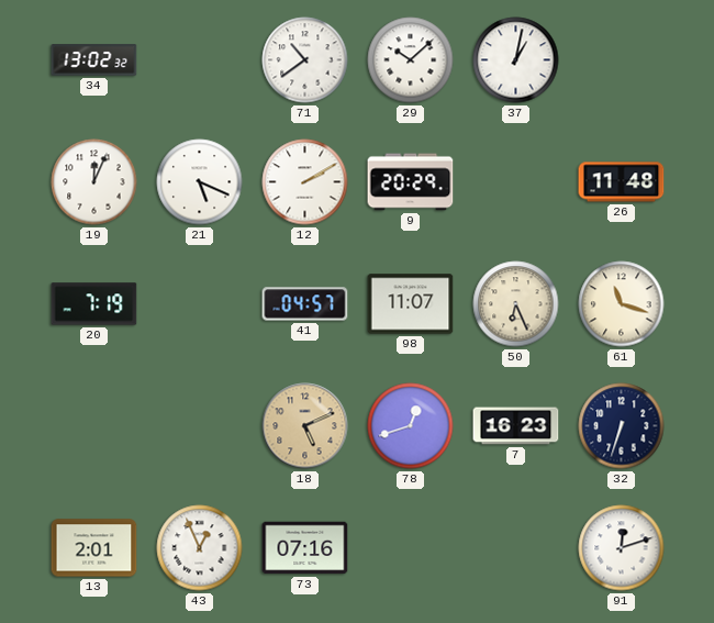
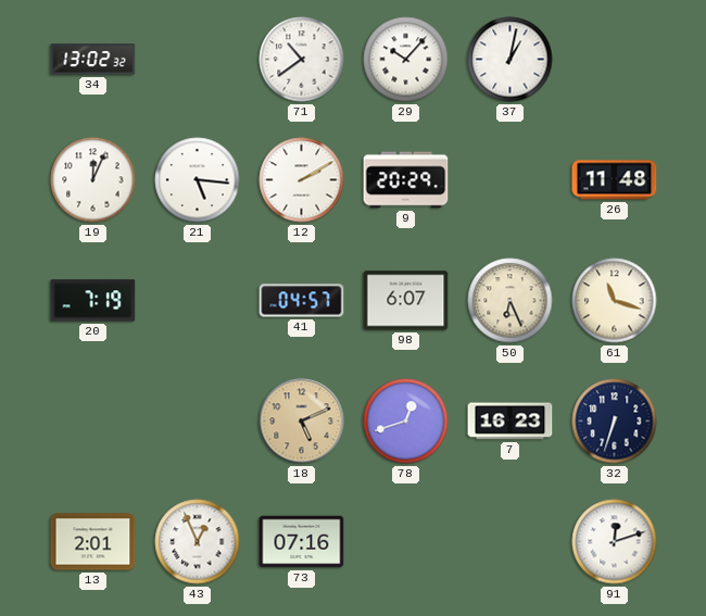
29: 10:08 -> 10:07 (406, 60)
21: 5:19 -> 5:16 (198, 180)
98: 11:07 -> 6:07 (406, 301)
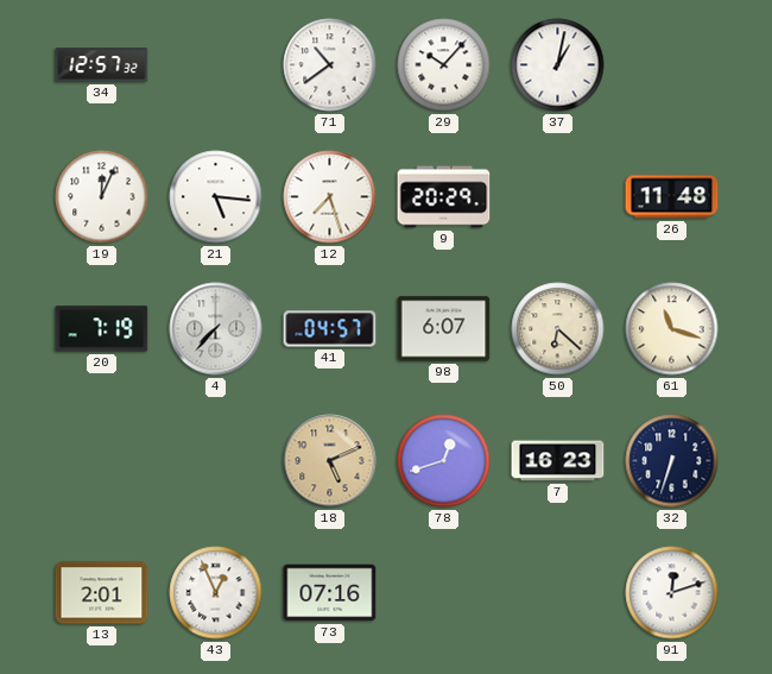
34: 13:02 -> 12:57 (102, 65)
12: 2:10 -> 7:27 (330, 197)
4: none -> 7:37 (216, 329)
50: 6:26 -> 6:22 (558, 329)
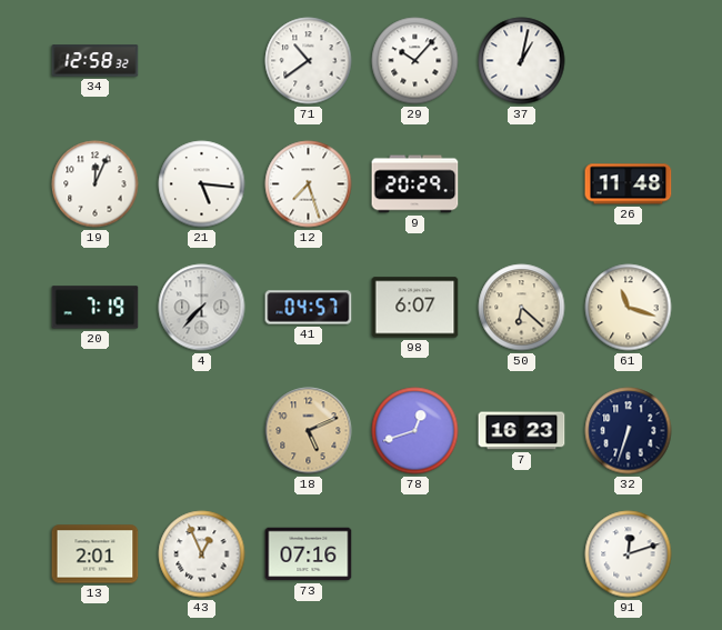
34: 12:57 -> 12:58 (96, 61)
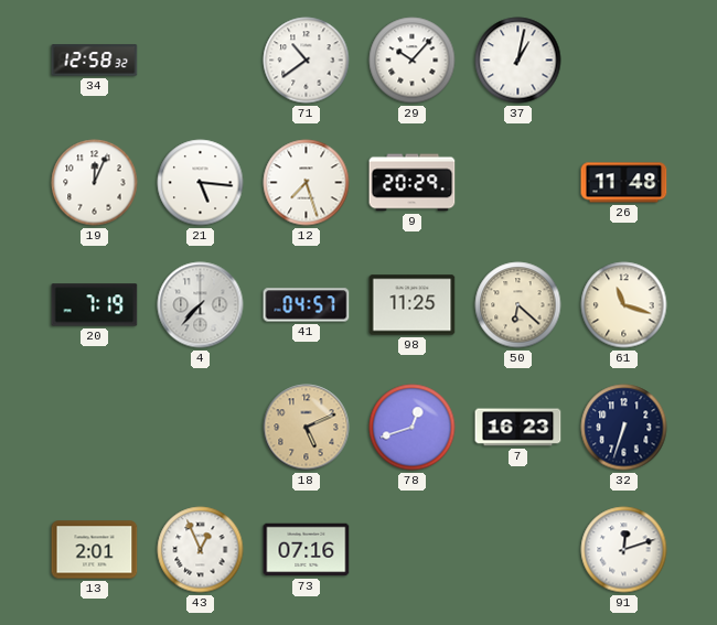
98: 6:07 -> 11:25 (413, 305)
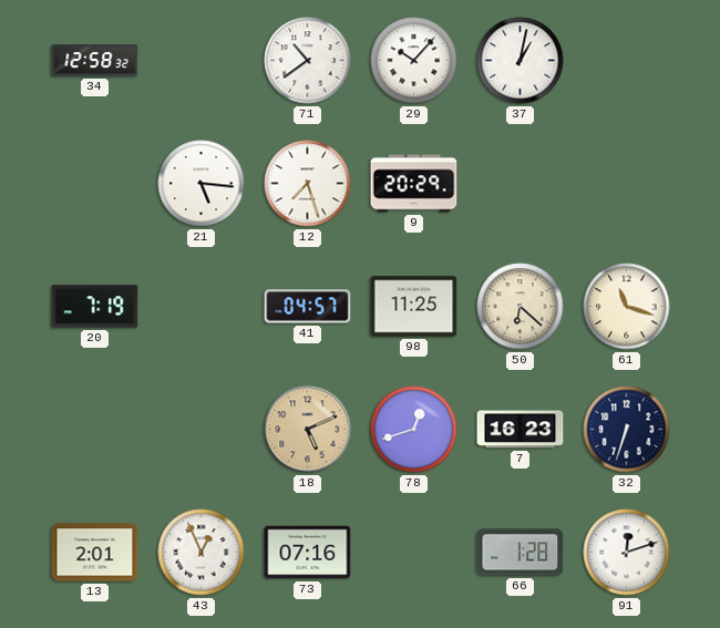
19: 12:04 -> none (95, 183)
26: 11:48 -> none (624, 183)
4: 7:37 -> none (201, 305)
66: none -> 1:28 (521, 553)
